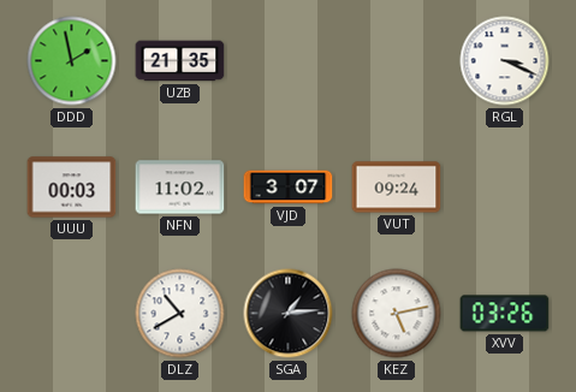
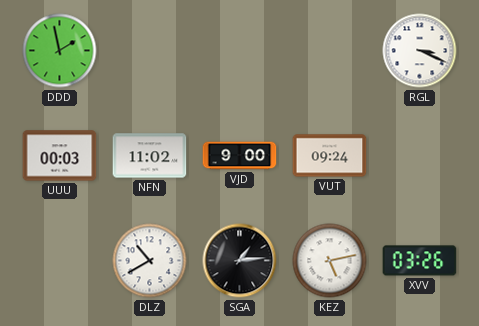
UZB: 21:35 -> none (180, 61)
VJD: 3:07 -> 9:00 (240, 156)
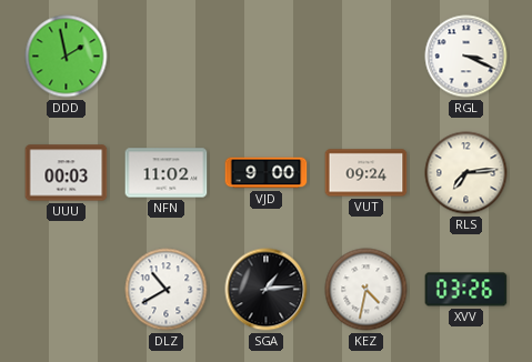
RLS: none -> 7:14 (466, 173)
KEZ: 5:13 -> 4:32 (367, 290)
